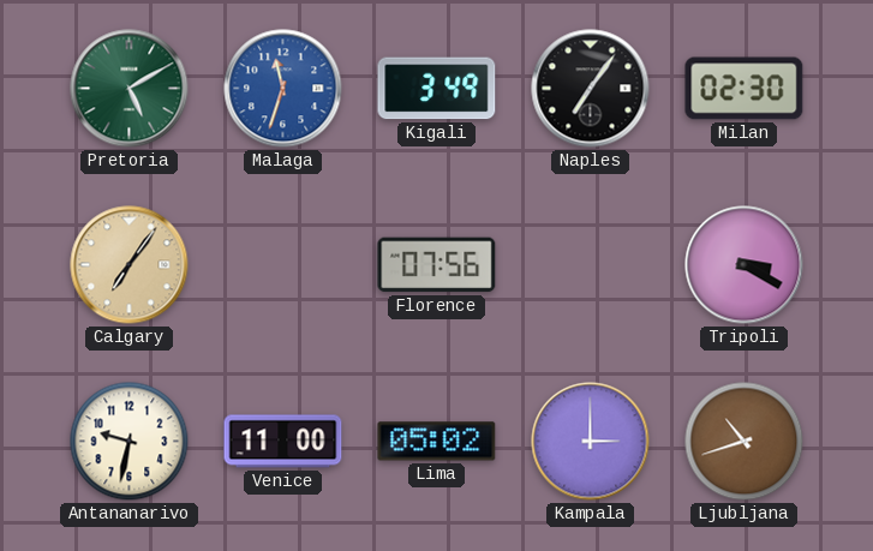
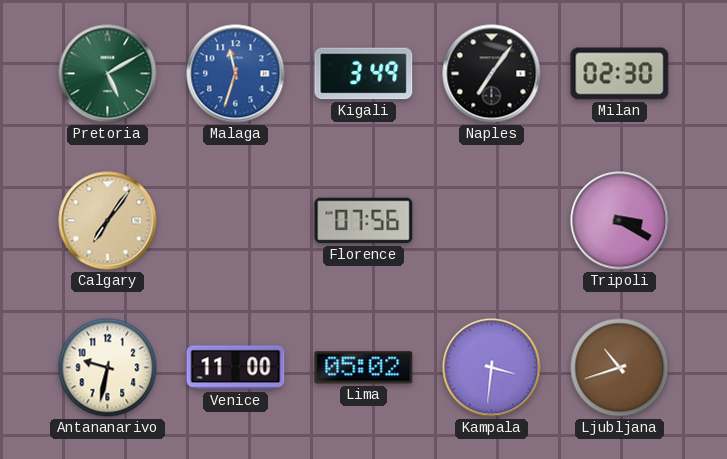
Kampala: 3:00 -> 3:31 (492, 368)
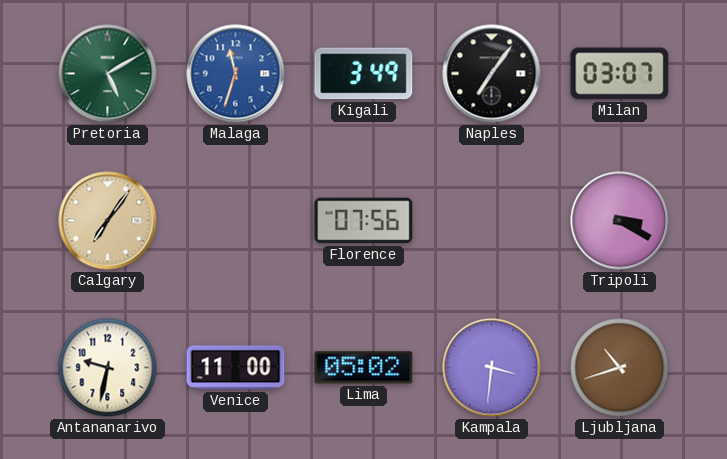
Milan: 02:30 -> 03:07 (620, 74)
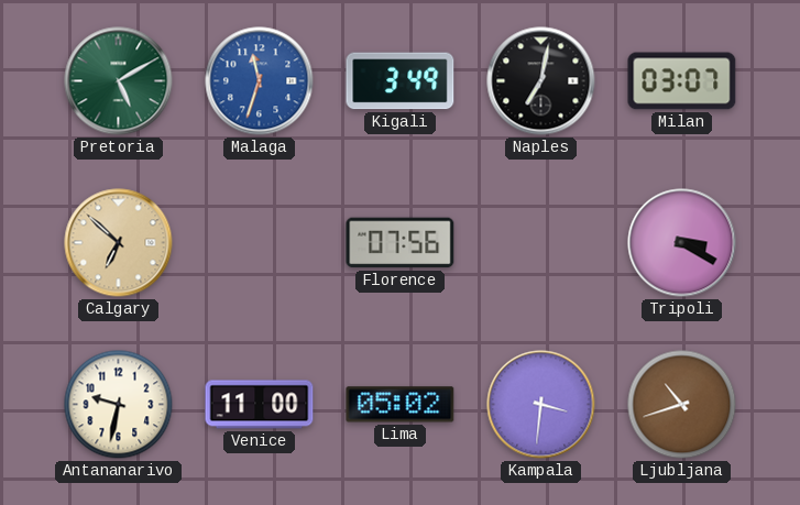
Naples: 7:06 -> 7:02 (541, 81)
Calgary: 7:06 -> 6:52 (119, 243)
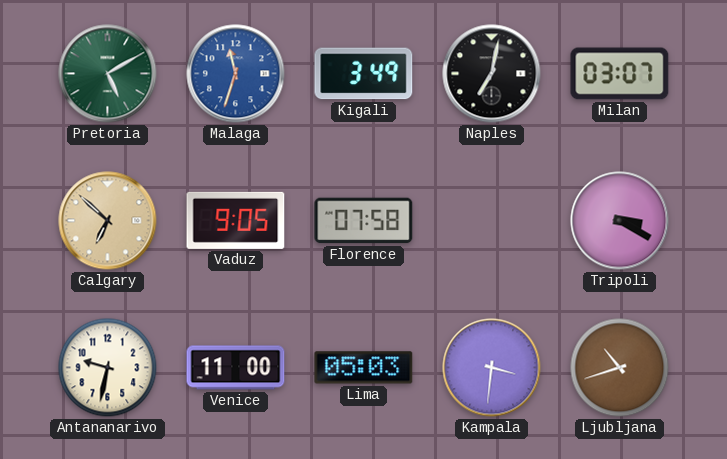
Vaduz: none -> 9:05 (236, 220)
Florence: 07:56 -> 07:58 (364, 221)
Lima: 05:02 -> 05:03 (364, 368)
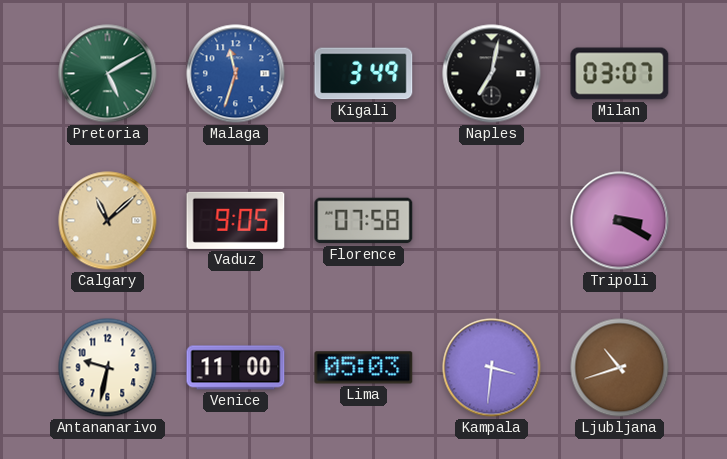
Calgary: 6:52 -> 11:08 (108, 221)
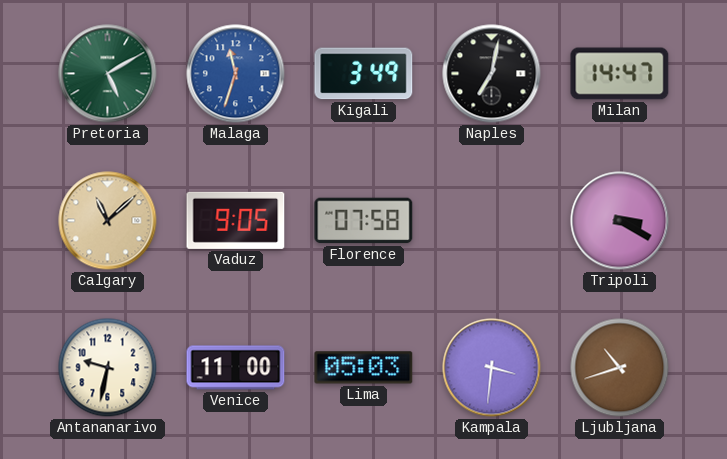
Milan: 03:07 -> 14:47 (620, 74)
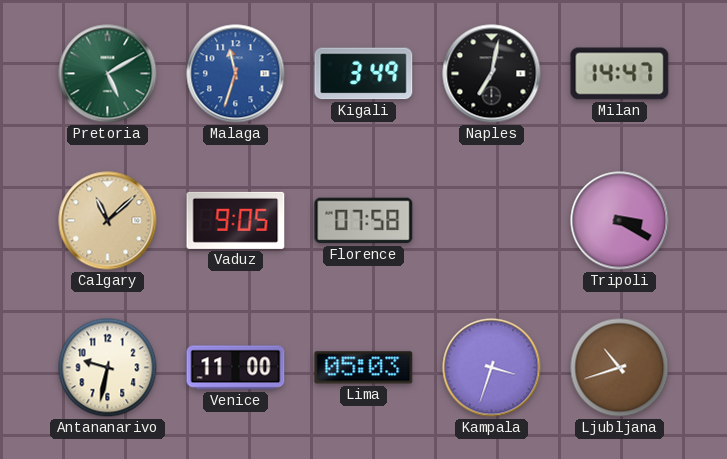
Kampala: 3:31 -> 3:33 (492, 368)
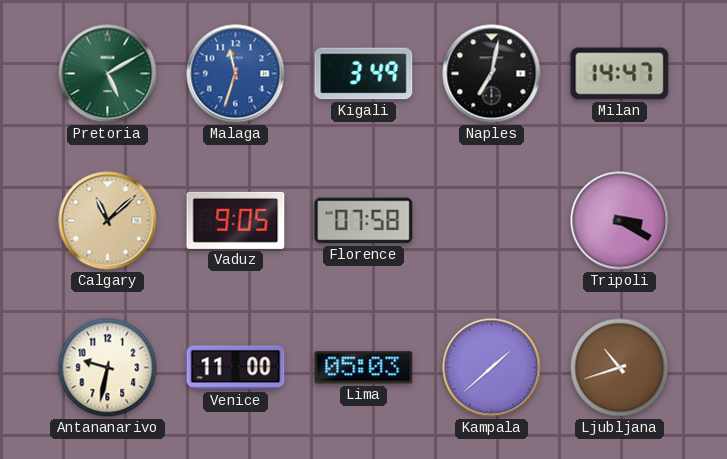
Kampala: 3:33 -> 1:38 (492, 368)
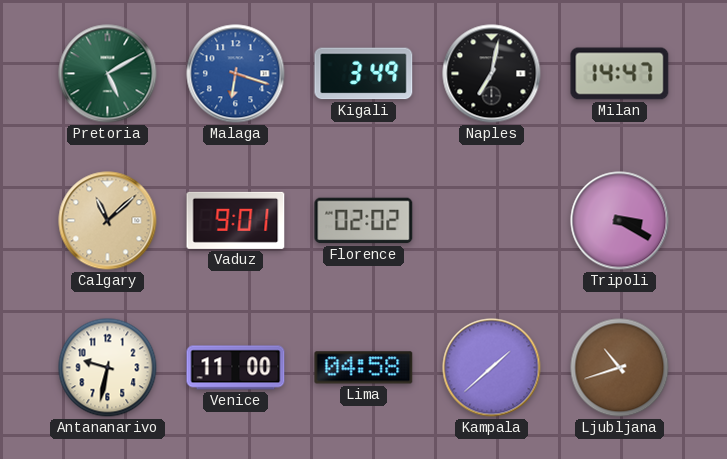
Malaga: 11:33 -> 6:18 (236, 74)
Vaduz: 9:05 -> 9:01 (236, 220)
Florence: 07:58 -> 02:02 (364, 221)
Lima: 05:03 -> 04:58 (364, 368)
